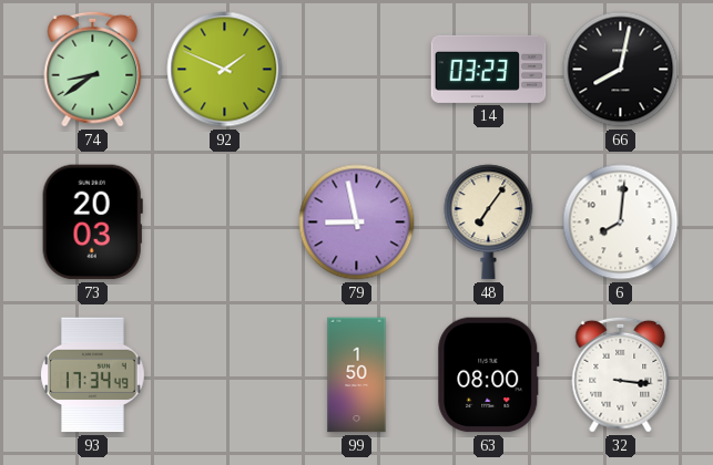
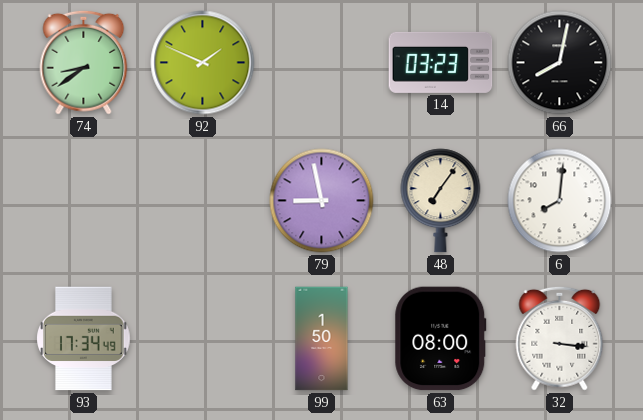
73: 20:03 -> none (92, 223)
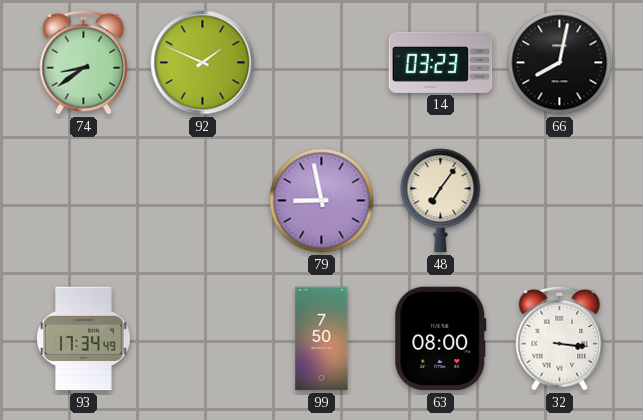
6: 8:01 -> none (560, 201)
99: 1:50 -> 7:50 (322, 339)
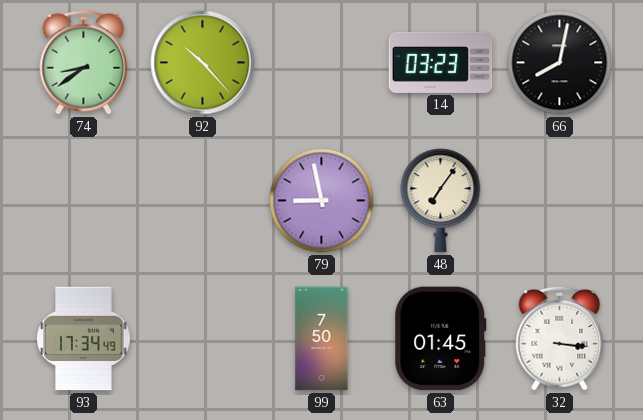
92: 1:49 -> 10:23 (203, 63)
63: 08:00 -> 01:45 (441, 339)
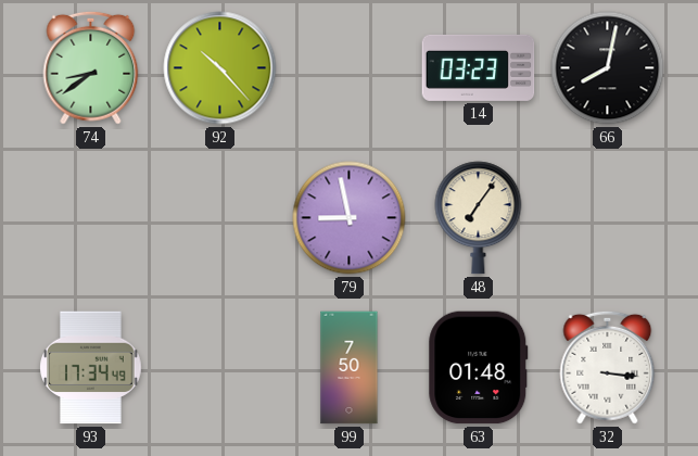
63: 01:45 -> 01:48 (479, 368)
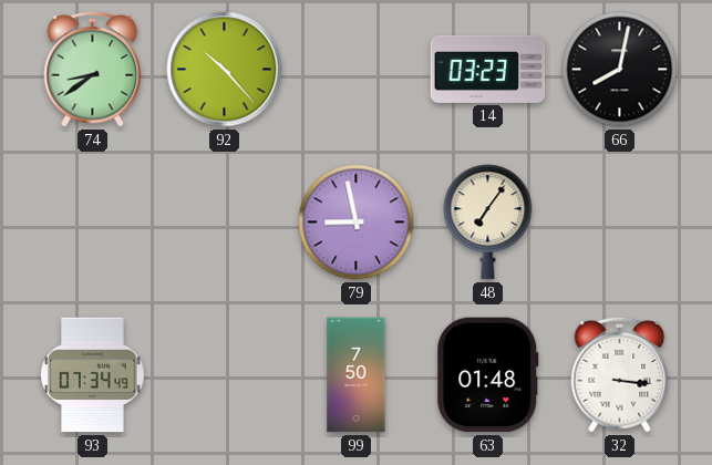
93: 17:34 -> 07:34 (93, 375)
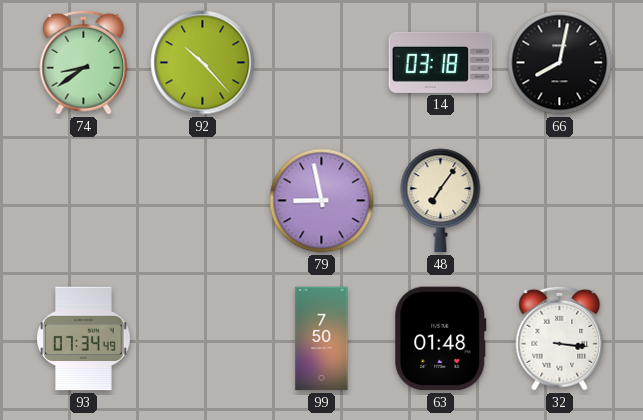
14: 03:23 -> 03:18 (441, 62)
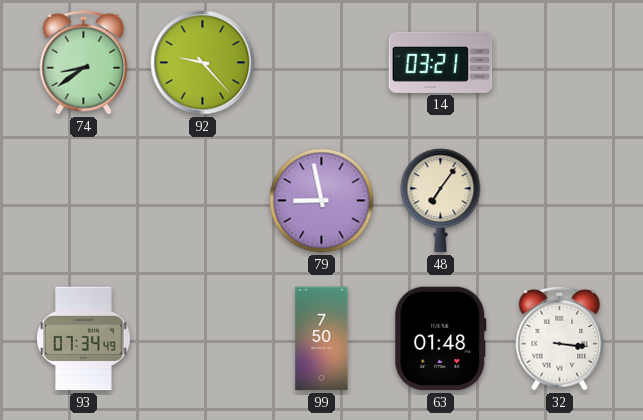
92: 10:23 -> 9:23 (203, 63)
14: 03:18 -> 03:21 (441, 62)
66: 8:02 -> none (560, 63)
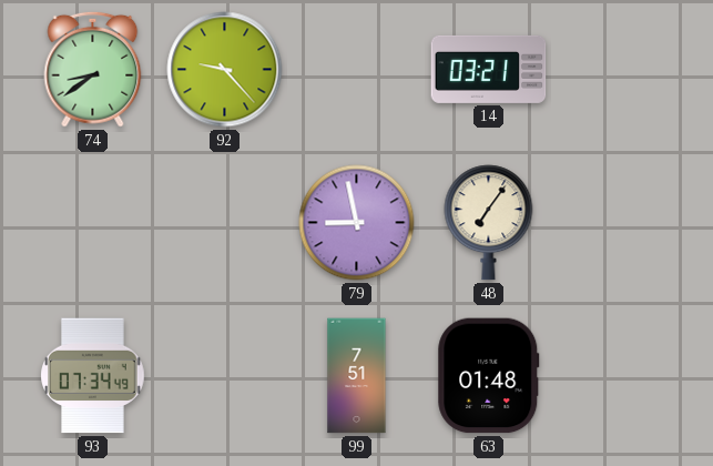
99: 7:50 -> 7:51 (357, 376)
32: 3:16 -> none (560, 338)
